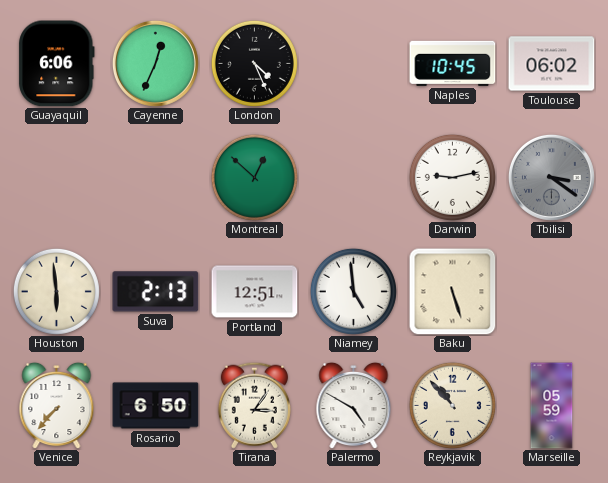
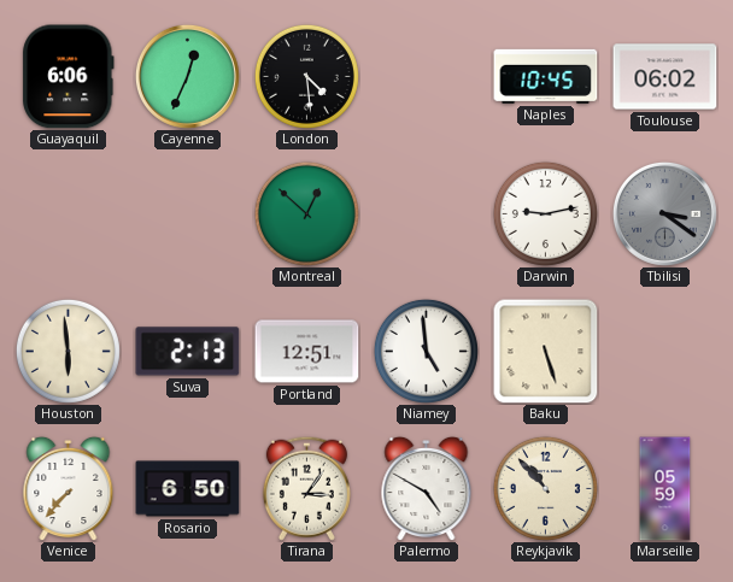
London: 4:26 -> 4:29 (306, 76)
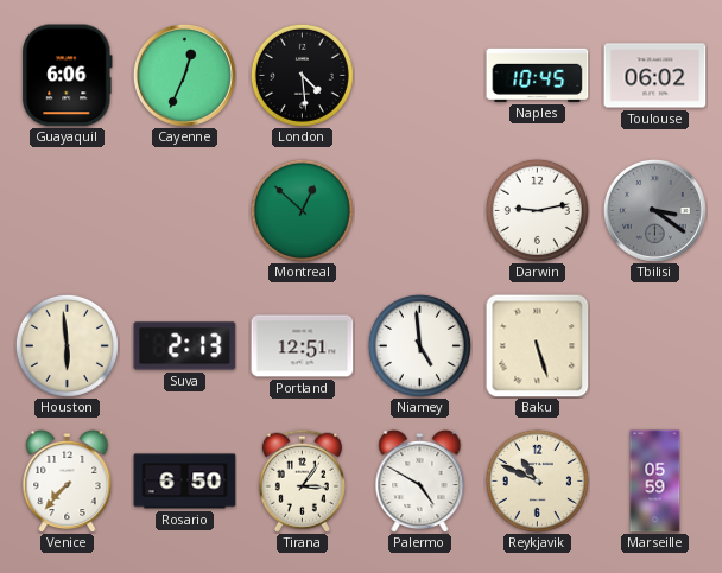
Reykjavik: 10:53 -> 10:49 (537, 480)
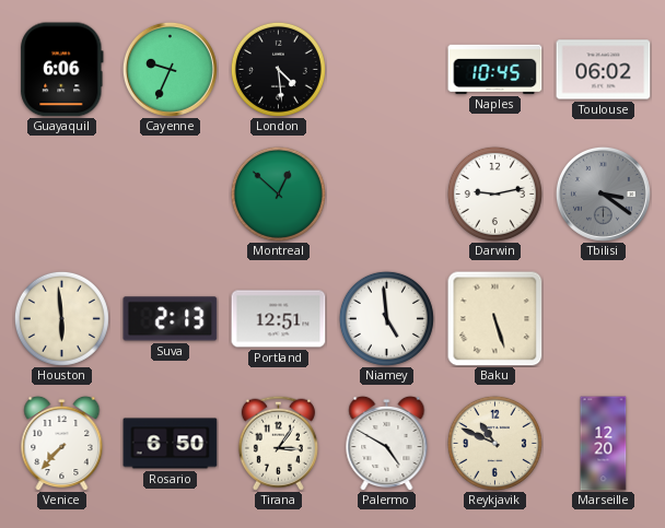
Cayenne: 12:34 -> 9:34 (170, 69)
Marseille: 05:59 -> 12:20 (604, 444)
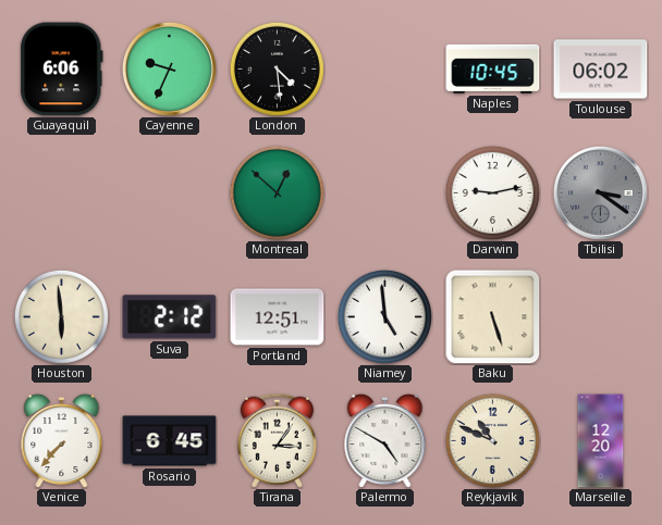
Suva: 2:13 -> 2:12 (170, 317)
Rosario: 6:50 -> 6:45 (170, 441)
